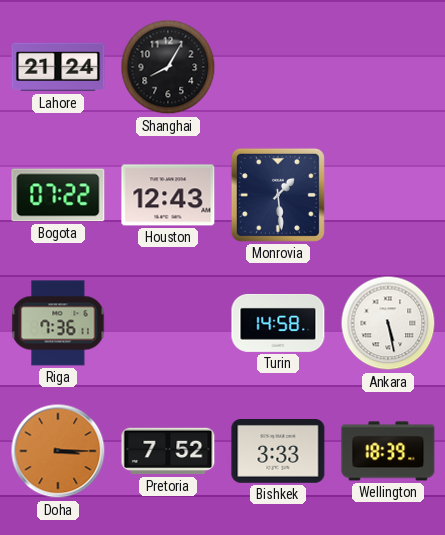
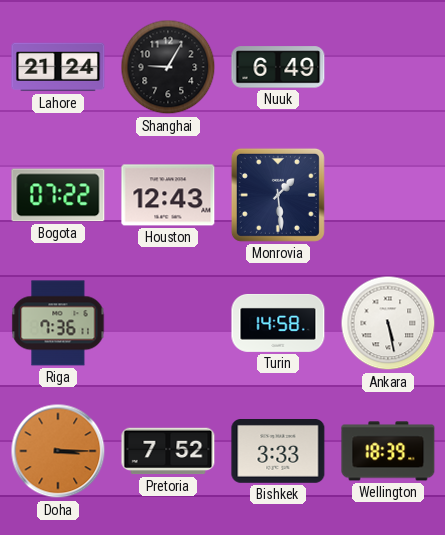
Shanghai: 8:05 -> 9:05 (168, 67)
Nuuk: none -> 6:49 (278, 67)
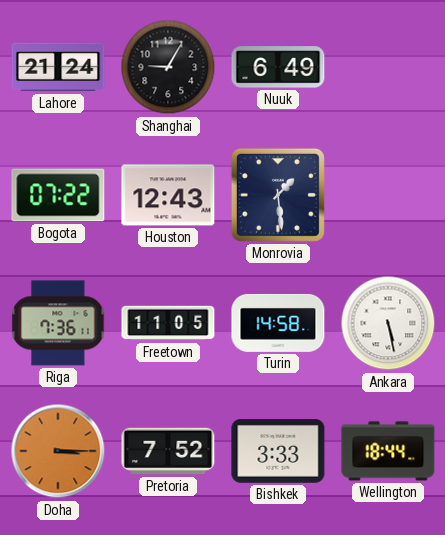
Freetown: none -> 11:05 (168, 323)
Wellington: 18:39 -> 18:44 (388, 451)
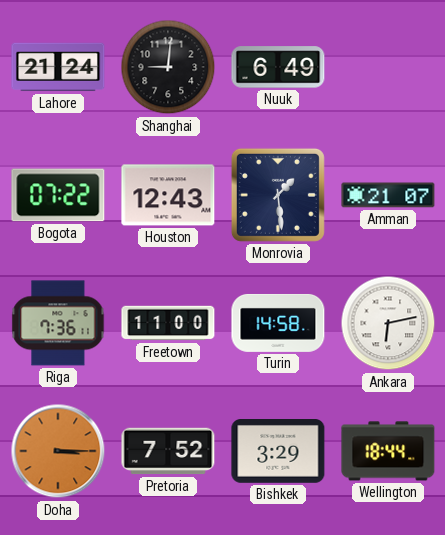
Shanghai: 9:05 -> 9:01 (168, 67)
Amman: none -> 21:07 (388, 195)
Freetown: 11:05 -> 11:00 (168, 323)
Ankara: 5:28 -> 6:13 (388, 323)
Bishkek: 3:33 -> 3:29 (278, 452)
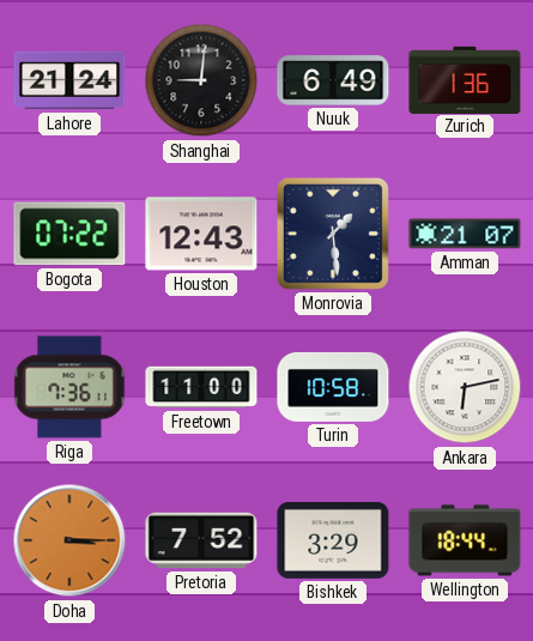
Zurich: none -> 1:36 (465, 79)
Turin: 14:58 -> 10:58 (333, 387)
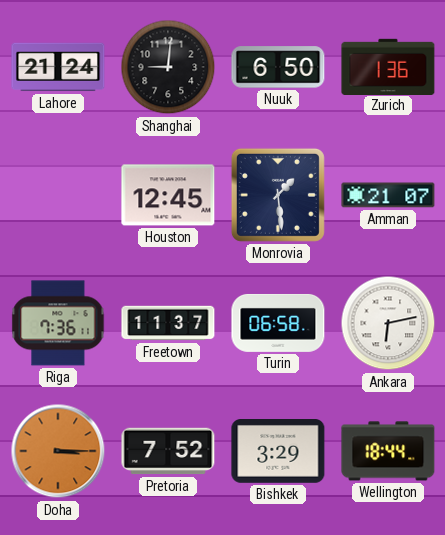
Nuuk: 6:49 -> 6:50 (278, 67)
Bogota: 07:22 -> none (69, 234)
Houston: 12:43 -> 12:45 (168, 195)
Freetown: 11:00 -> 11:37 (168, 323)
Turin: 10:58 -> 06:58 (278, 323)
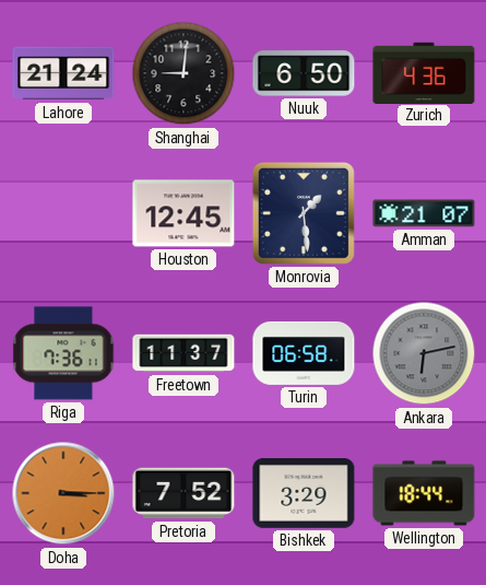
Zurich: 1:36 -> 4:36 (424, 72)
Ankara dial: white -> grey (424, 353)
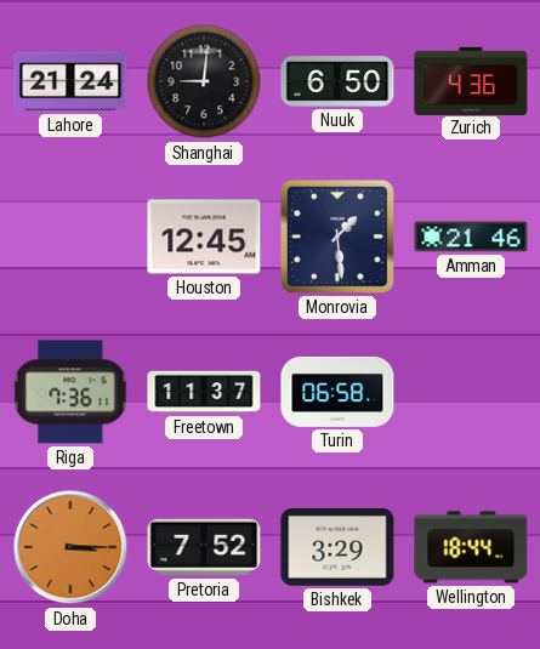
Amman: 21:07 -> 21:46 (471, 237)
Ankara: 6:13 -> none (424, 353)
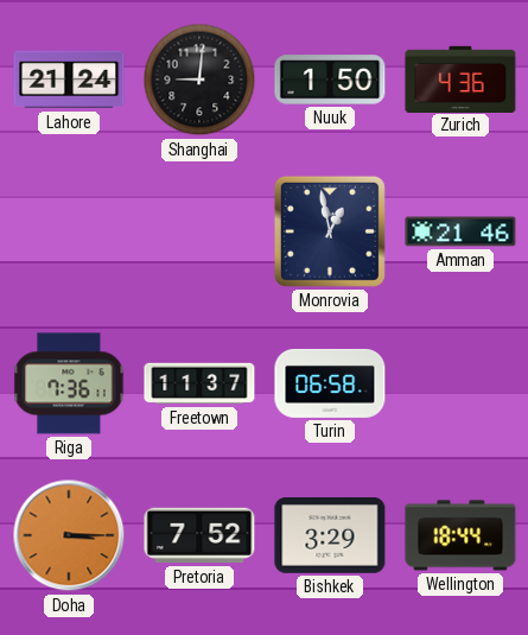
Nuuk: 6:50 -> 1:50 (330, 80)
Houston: 12:45 -> none (204, 237)
Monrovia: 1:29 -> 12:58 (330, 231)
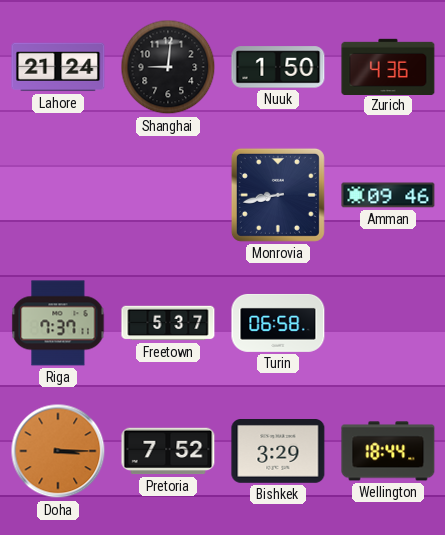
Monrovia: 12:58 -> 8:43 (278, 195)
Amman: 21:46 -> 09:46 (388, 195)
Riga: 7:36 -> 7:37 (58, 323)
Freetown: 11:37 -> 5:37 (168, 323)
